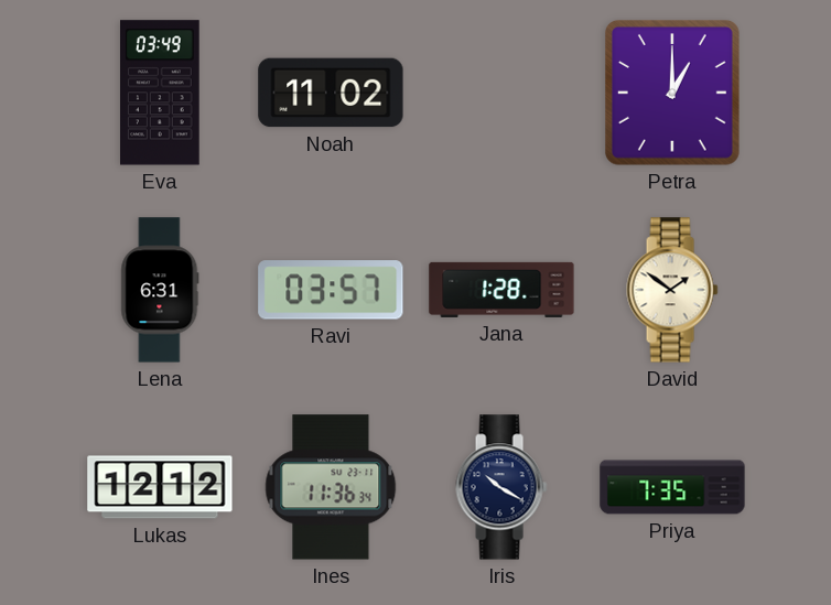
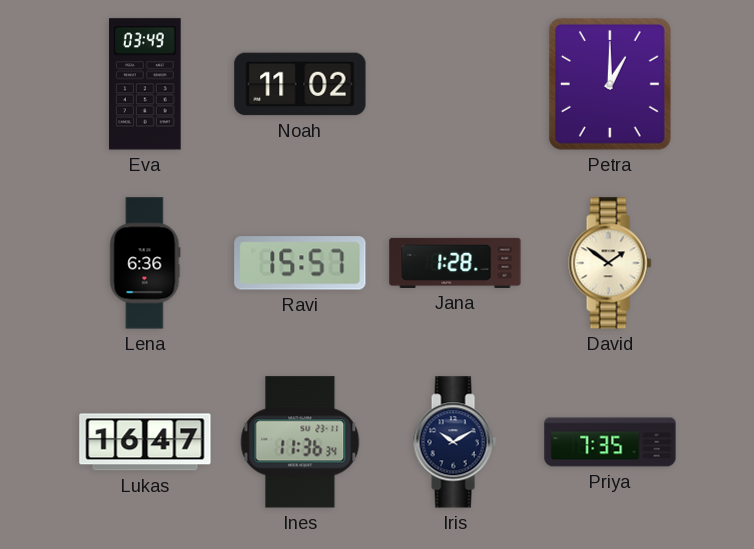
Lena: 6:31 -> 6:36 (145, 263)
Ravi: 03:57 -> 15:57 (300, 263)
Lukas: 12:12 -> 16:47 (145, 442)
Iris: 10:20 -> 10:10 (455, 442)
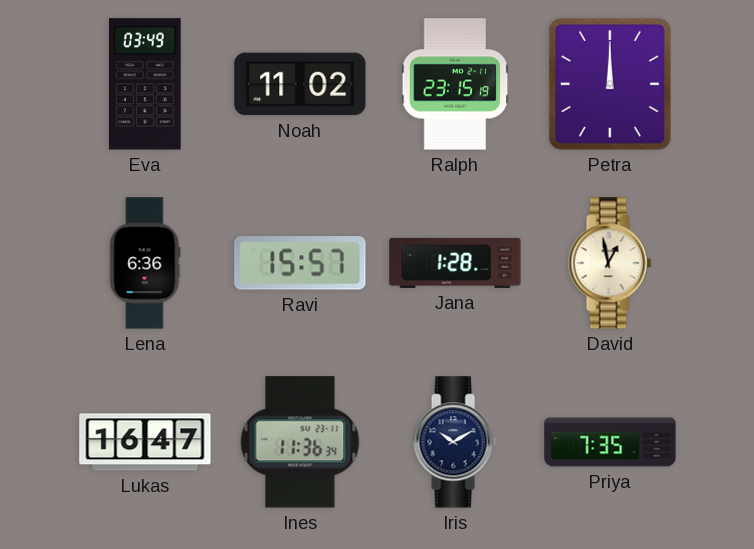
Ralph: none -> 23:15 (455, 84)
Petra: 1:00 -> 12:00 (610, 85)
David: 1:51 -> 12:58 (610, 263)
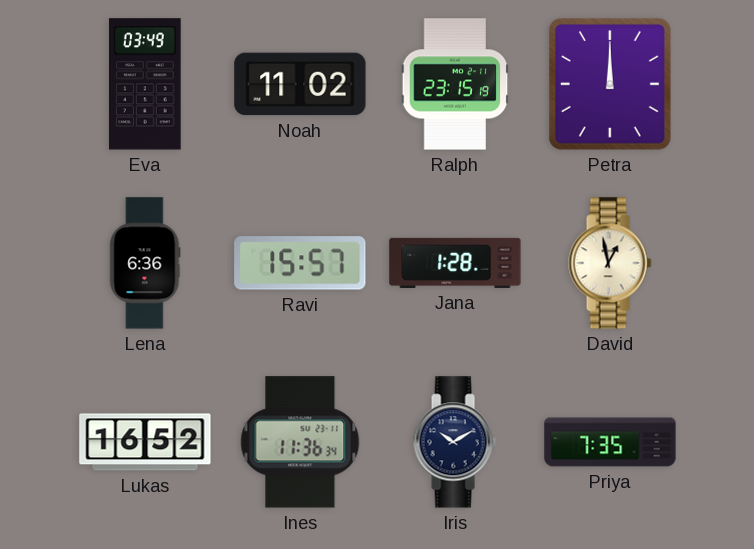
Lukas: 16:47 -> 16:52 (145, 442)
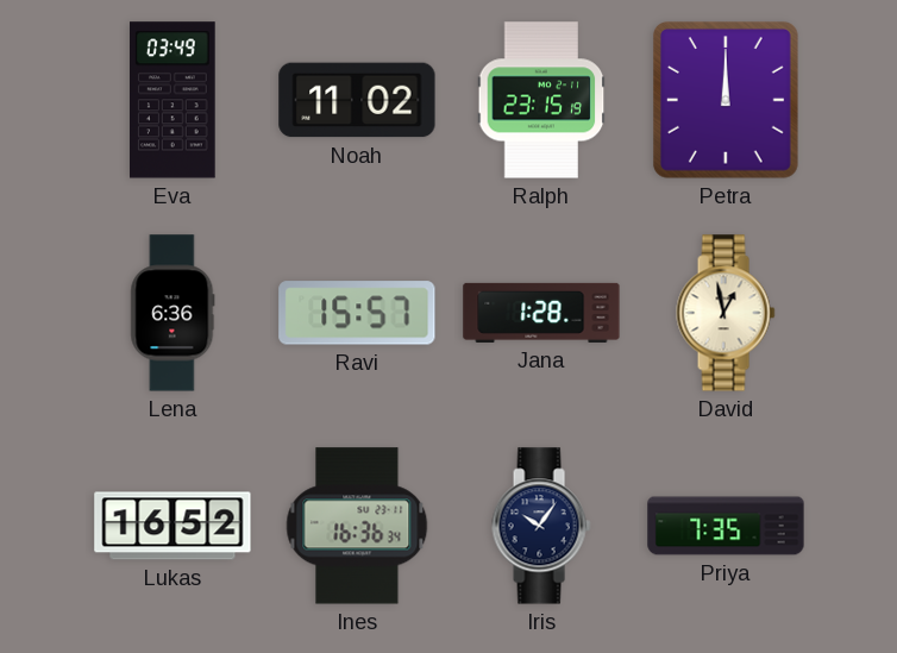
Ines: 11:36 -> 16:36 (357, 526)
Iris: 10:10 -> 10:06 (541, 526)
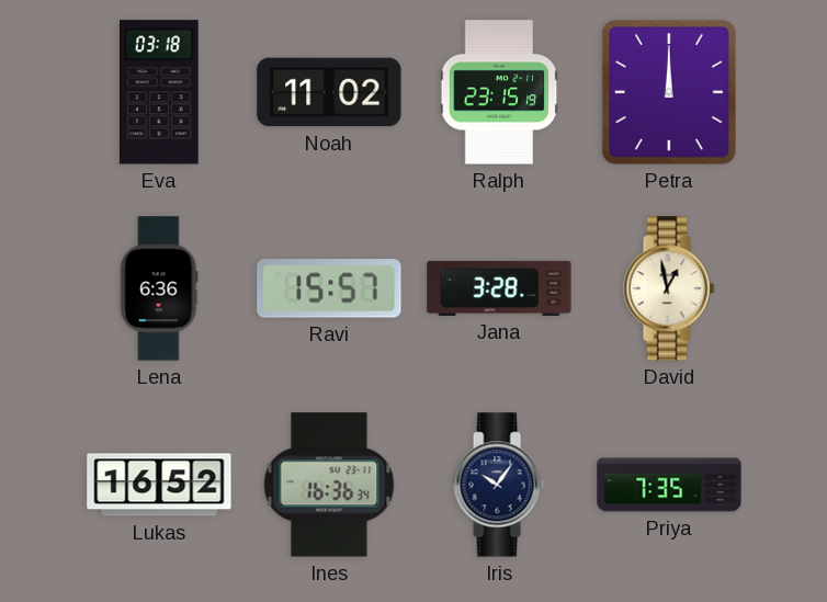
Eva: 03:49 -> 03:18 (160, 92)
Jana: 1:28 -> 3:28 (499, 288)
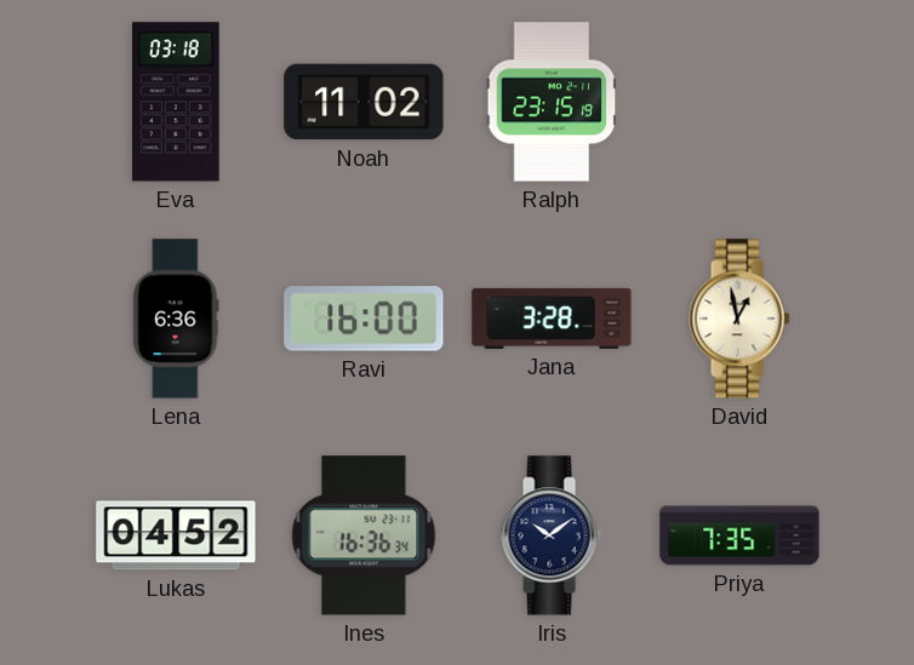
Petra: 12:00 -> none (669, 93)
Ravi: 15:57 -> 16:00 (364, 319)
Lukas: 16:52 -> 04:52 (176, 535)
Iris: 10:06 -> 10:09 (552, 535)
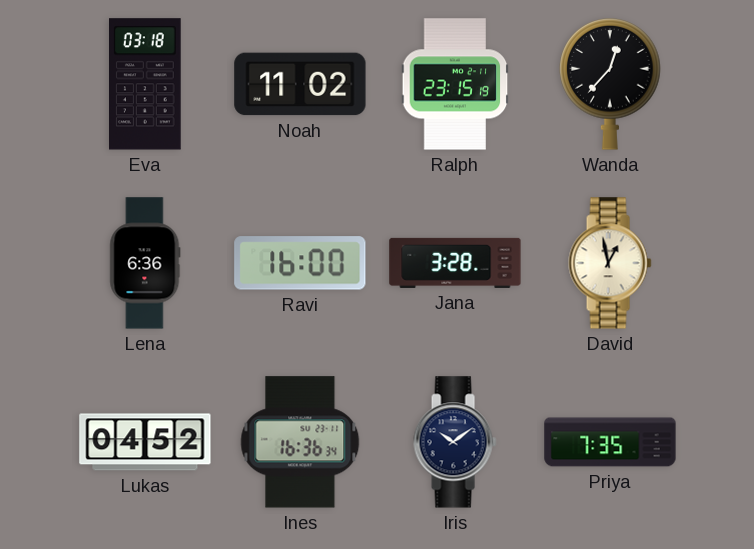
Wanda: none -> 12:37 (610, 85)
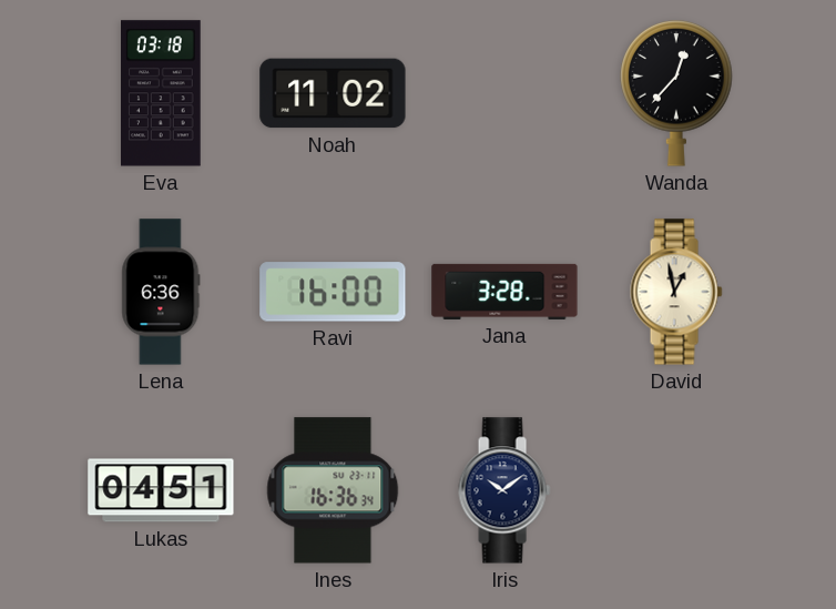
Ralph: 23:15 -> none (455, 84)
Lukas: 04:52 -> 04:51 (161, 490)
Priya: 7:35 -> none (610, 442)
